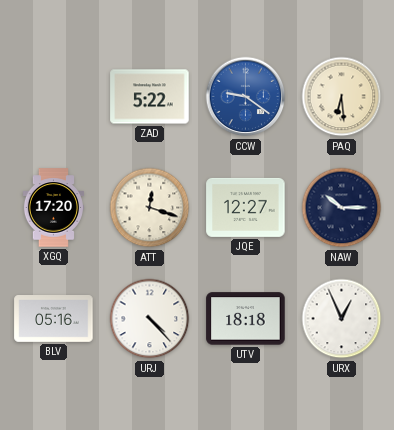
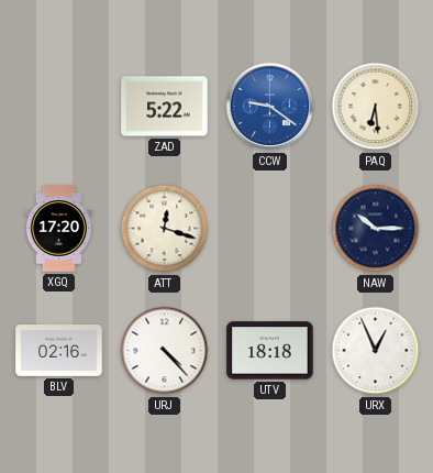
JQE: 12:27 -> none (246, 207)
BLV: 05:16 -> 02:16 (59, 351)
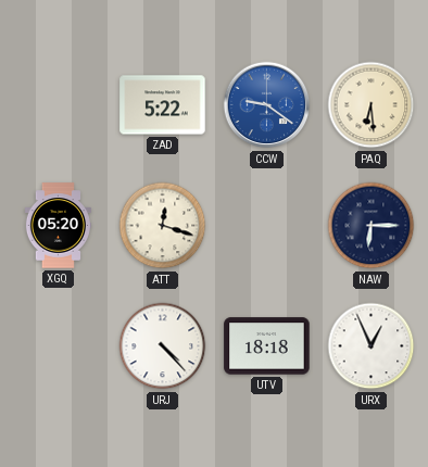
XGQ: 17:20 -> 05:20 (58, 226)
NAW: 10:15 -> 6:15 (372, 226)
BLV: 02:16 -> none (59, 351)
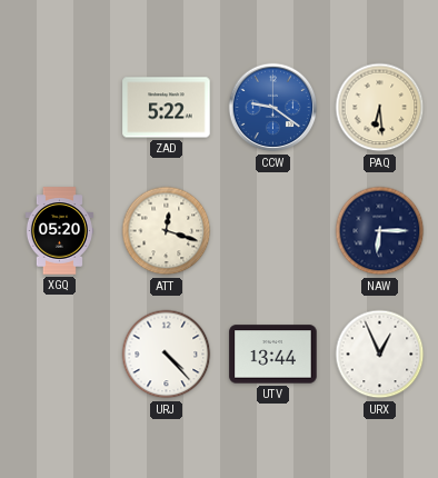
UTV: 18:18 -> 13:44 (273, 355)
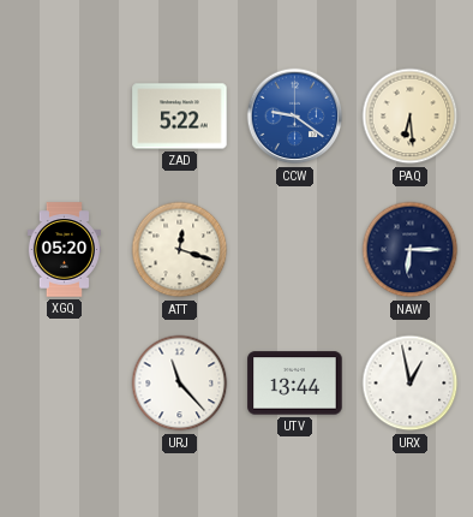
URJ: 4:23 -> 11:23 (180, 384)
URX: 12:56 -> 12:58 (411, 384)
